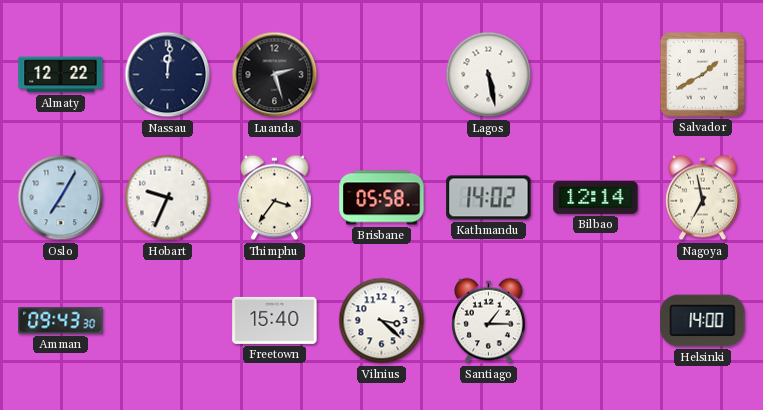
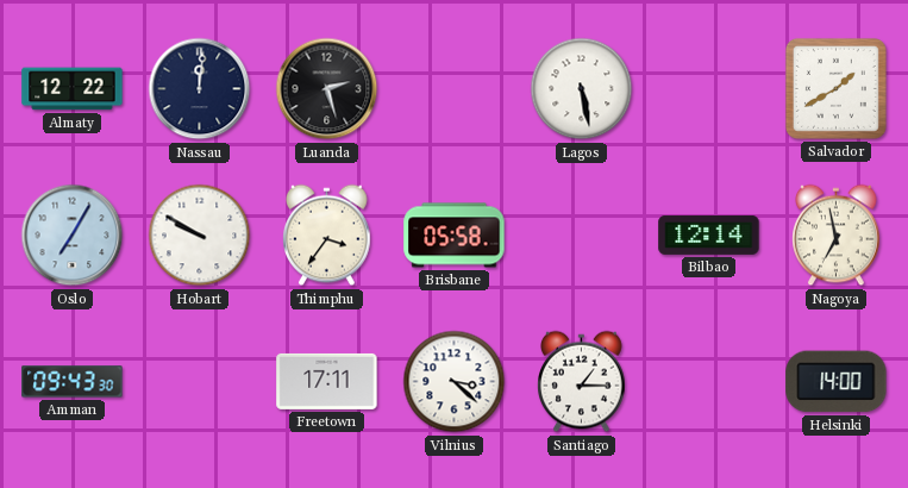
Hobart: 9:34 -> 9:50 (200, 236)
Kathmandu: 14:02 -> none (489, 198)
Freetown: 15:40 -> 17:11 (327, 381)
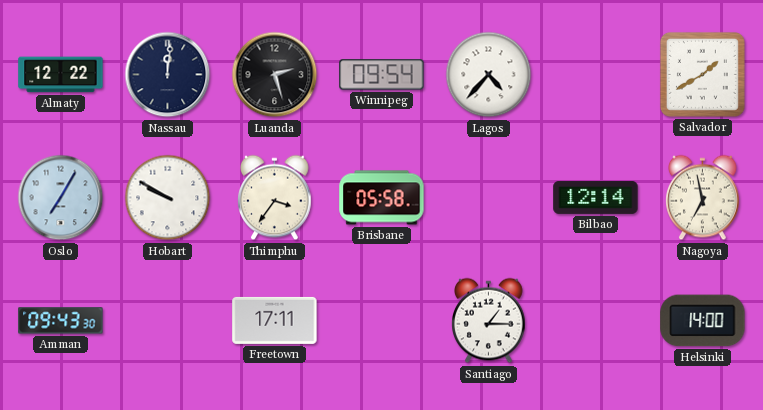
Winnipeg: none -> 09:54 (382, 75)
Lagos: 5:28 -> 4:37 (489, 75)
Vilnius: 3:22 -> none (455, 382)
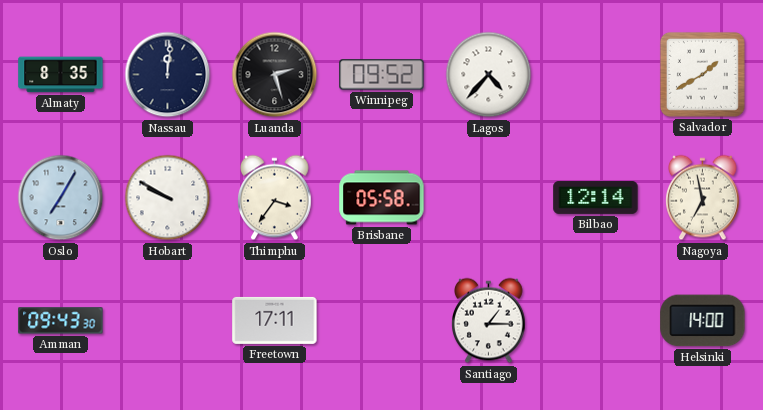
Almaty: 12:22 -> 8:35 (61, 75)
Winnipeg: 09:54 -> 09:52 (382, 75)
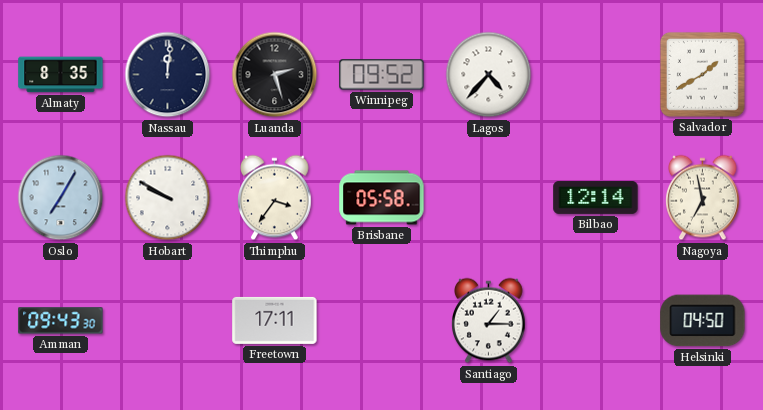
Helsinki: 14:00 -> 04:50 (703, 321)
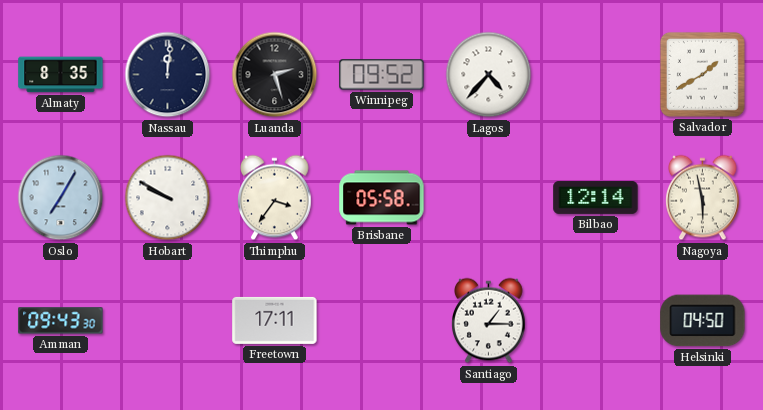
Nagoya: 6:58 -> 5:58 (703, 198)
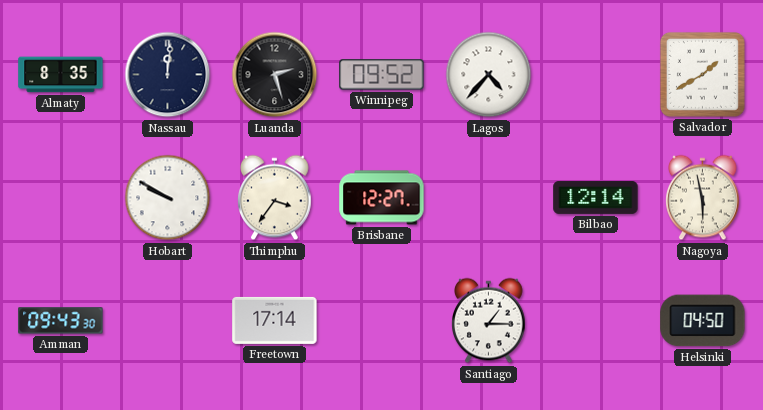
Oslo: 7:05 -> none (61, 198)
Brisbane: 05:58 -> 12:27 (382, 198)
Freetown: 17:11 -> 17:14 (275, 320)
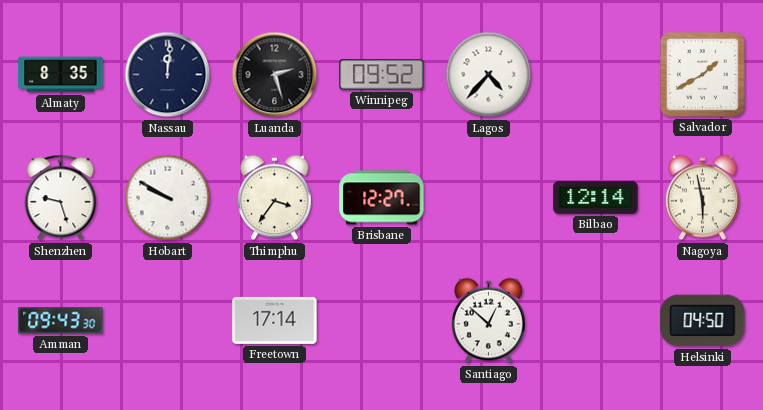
Shenzhen: none -> 9:27 (61, 198)
Santiago: 1:15 -> 12:52 (489, 321)
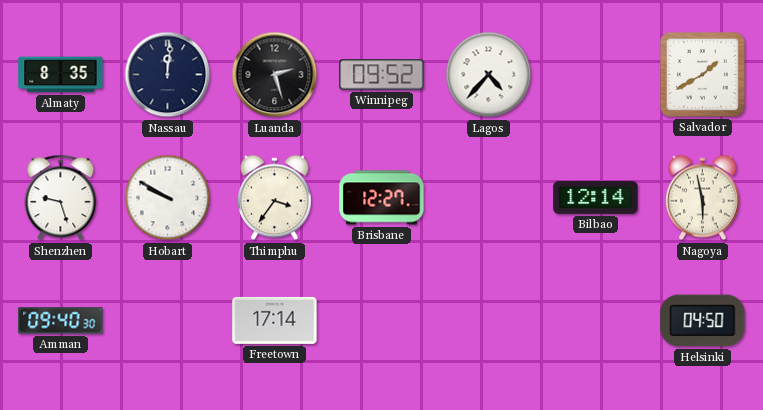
Amman: 09:43 -> 09:40 (61, 321)
Santiago: 12:52 -> none (489, 321)
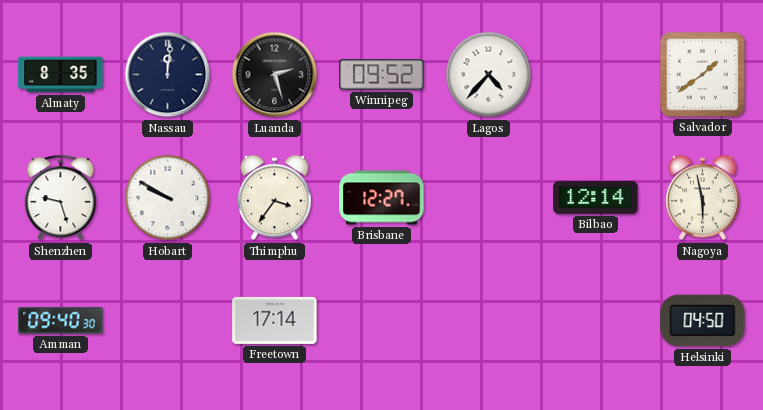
Salvador: 1:40 -> 1:39 (702, 74)
